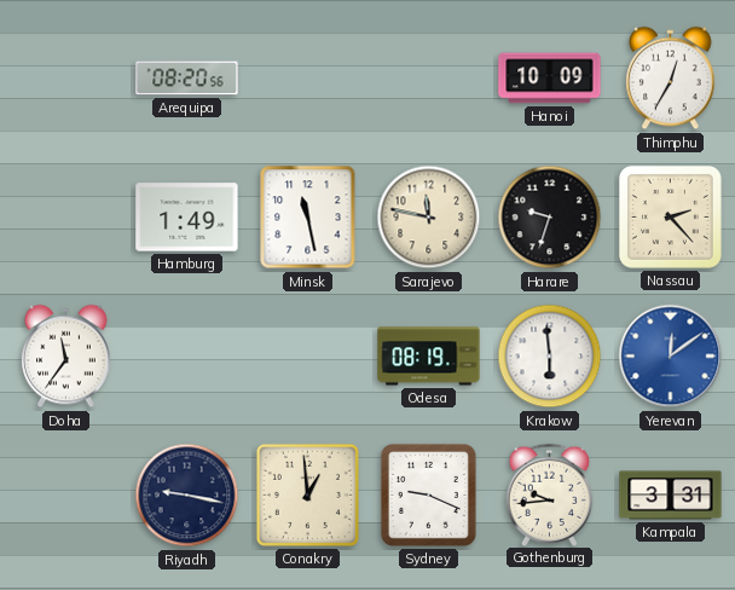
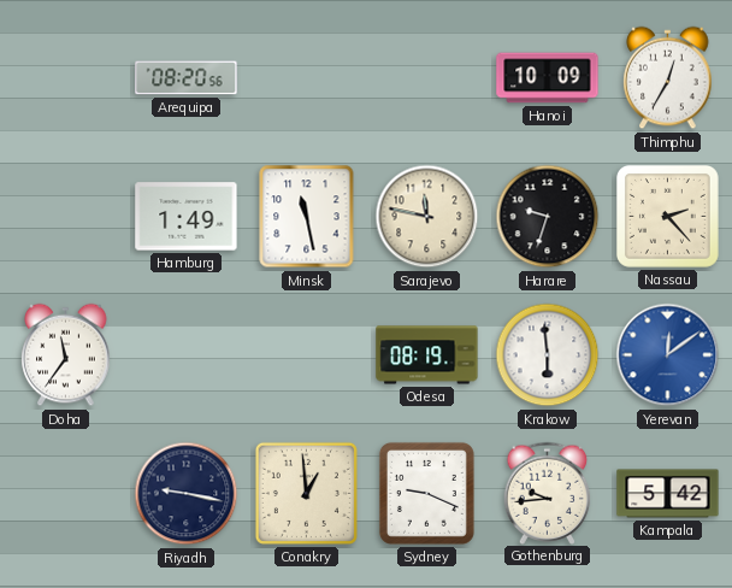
Kampala: 3:31 -> 5:42 (668, 494)
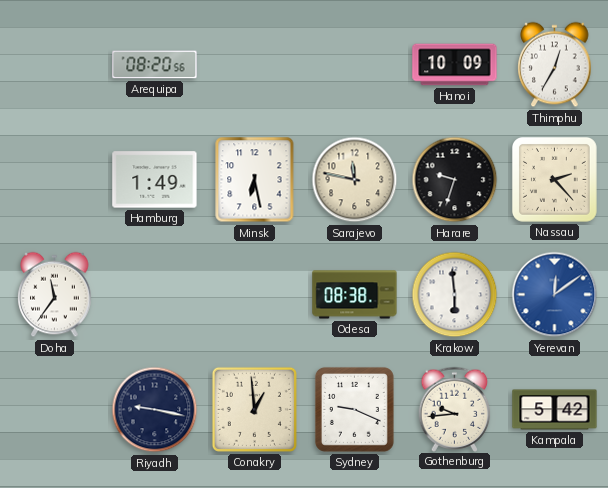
Minsk: 11:28 -> 6:28 (255, 180)
Odesa: 08:19 -> 08:38 (355, 295)
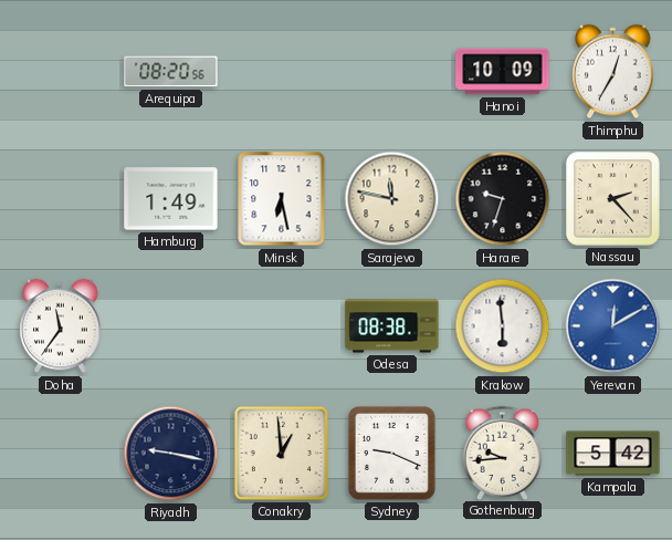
Yerevan: 12:09 -> 12:10 (613, 326)
